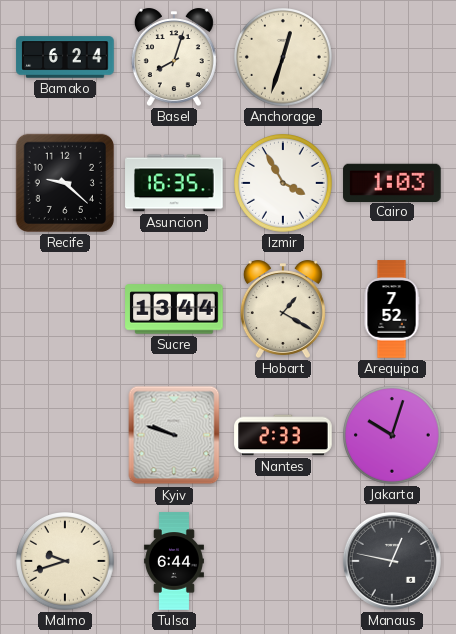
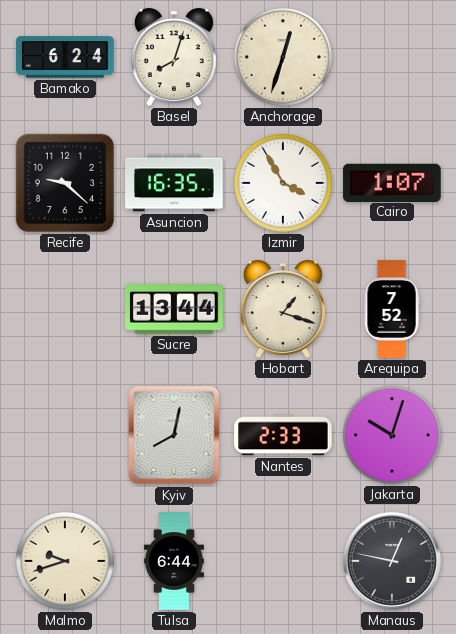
Cairo: 1:03 -> 1:07 (392, 182)
Hobart: 1:20 -> 1:18 (283, 309)
Kyiv: 9:48 -> 8:02 (174, 435)
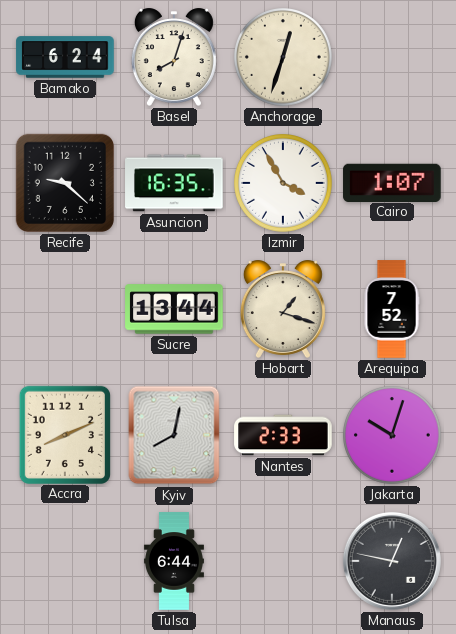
Accra: none -> 8:11 (65, 434)
Malmo: 9:42 -> none (66, 562)
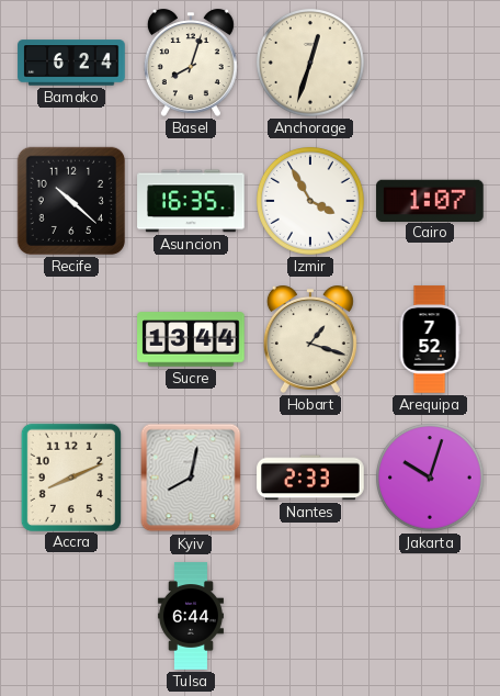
Recife: 9:22 -> 10:22 (71, 201)
Manaus: 12:47 -> none (392, 561)
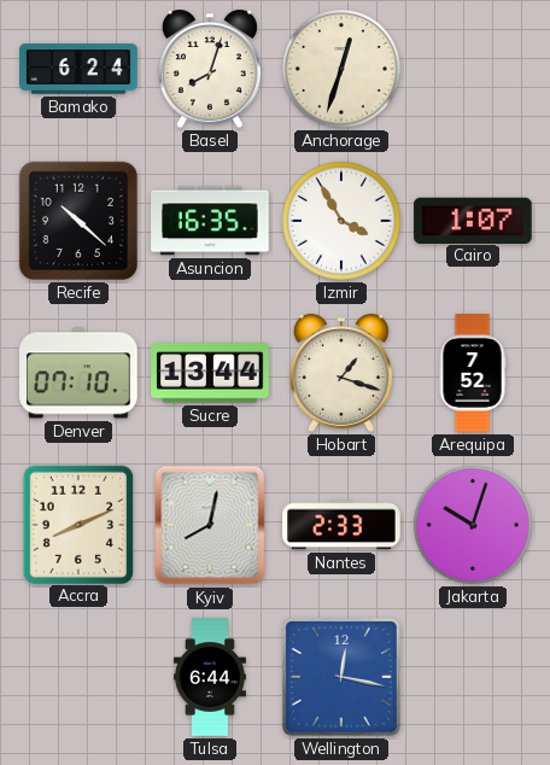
Denver: none -> 07:10 (78, 373)
Wellington: none -> 12:17 (341, 677)
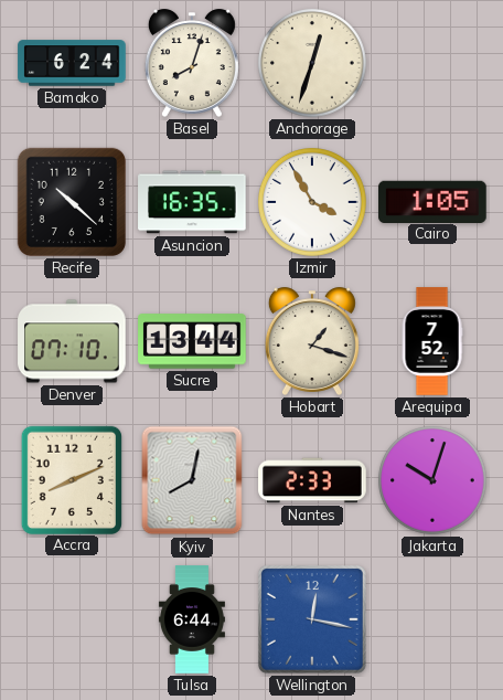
Cairo: 1:07 -> 1:05 (432, 201)
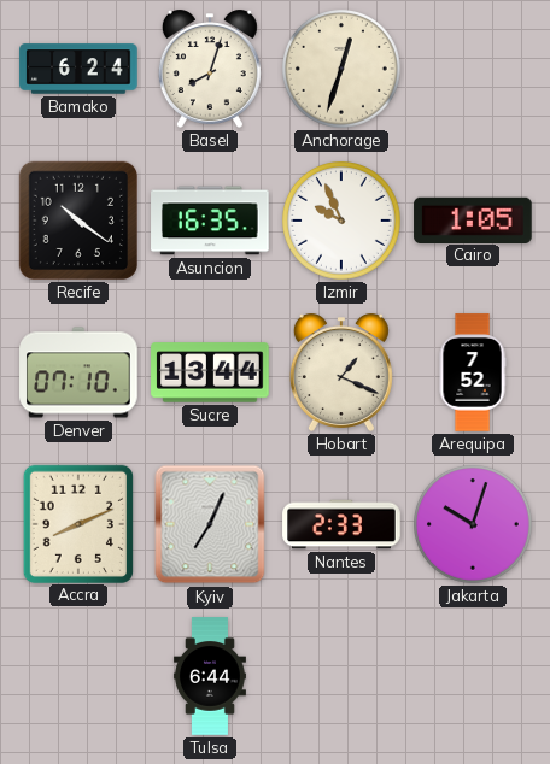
Recife: 10:22 -> 10:21 (78, 221)
Izmir: 3:55 -> 9:56 (343, 222)
Hobart: 1:18 -> 1:19 (341, 372)
Kyiv: 8:02 -> 7:04 (210, 524)
Wellington: 12:17 -> none (312, 619)
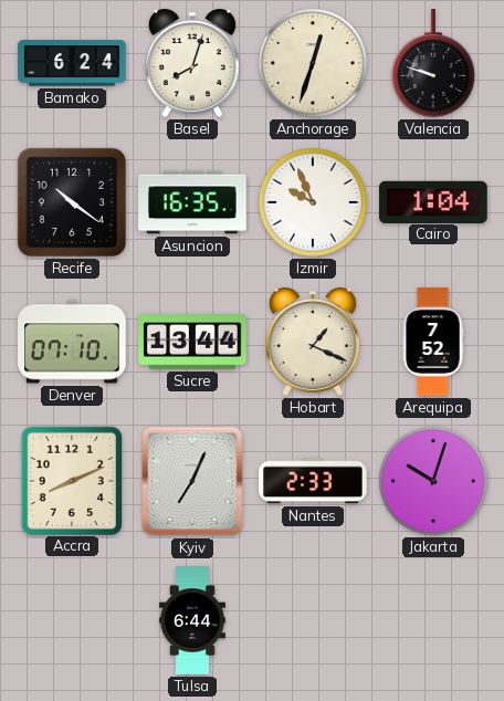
Valencia: none -> 9:48 (433, 63)
Cairo: 1:05 -> 1:04 (433, 201)
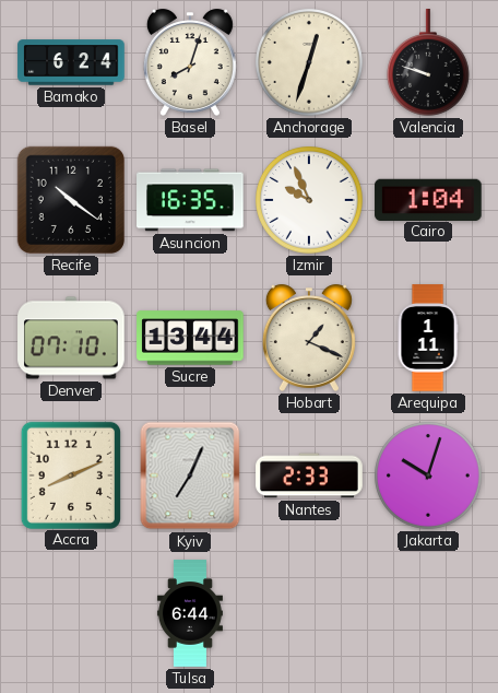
Arequipa: 7:52 -> 1:11 (428, 338)
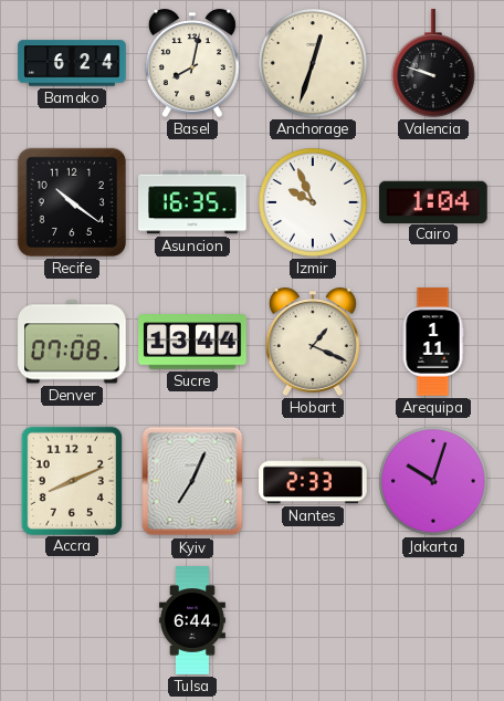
Basel: 8:03 -> 8:02 (192, 63)
Denver: 07:10 -> 07:08 (72, 342)
